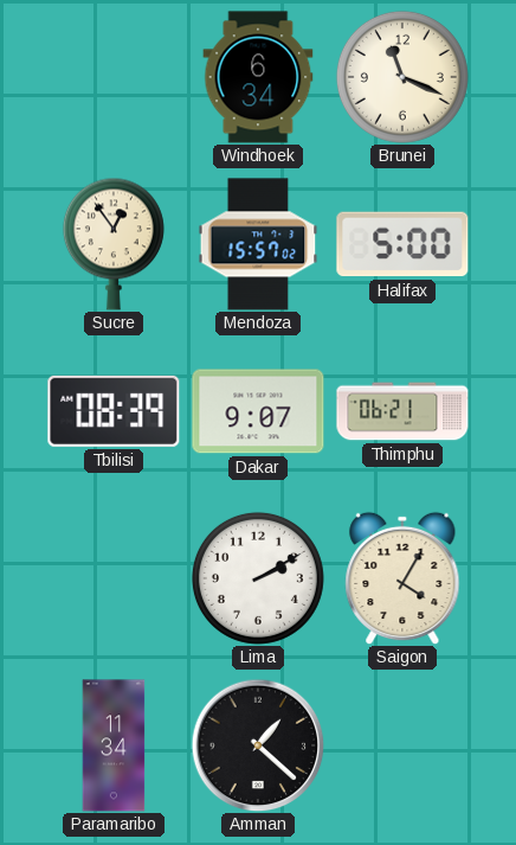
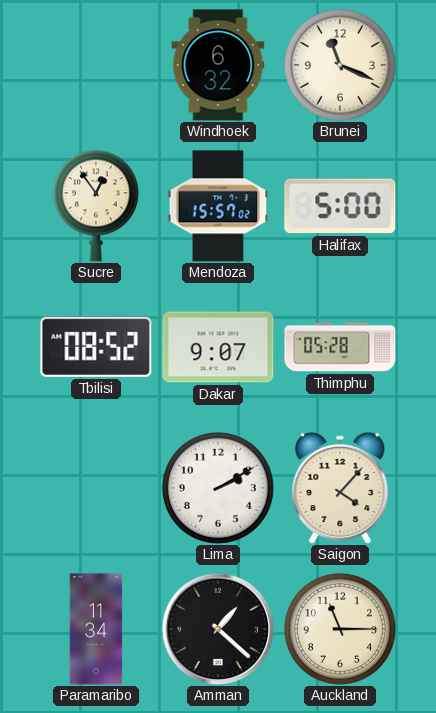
Windhoek: 6:34 -> 6:32 (218, 65)
Tbilisi: 08:39 -> 08:52 (96, 347)
Thimphu: 06:21 -> 05:28 (340, 347)
Saigon: 4:05 -> 4:07 (340, 488)
Auckland: none -> 11:15 (340, 629)
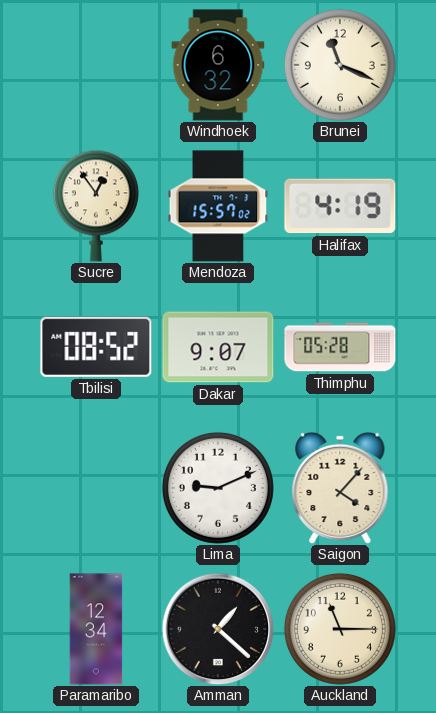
Halifax: 5:00 -> 4:19 (340, 206)
Lima: 2:10 -> 9:11 (218, 488)
Paramaribo: 11:34 -> 12:34 (96, 629)
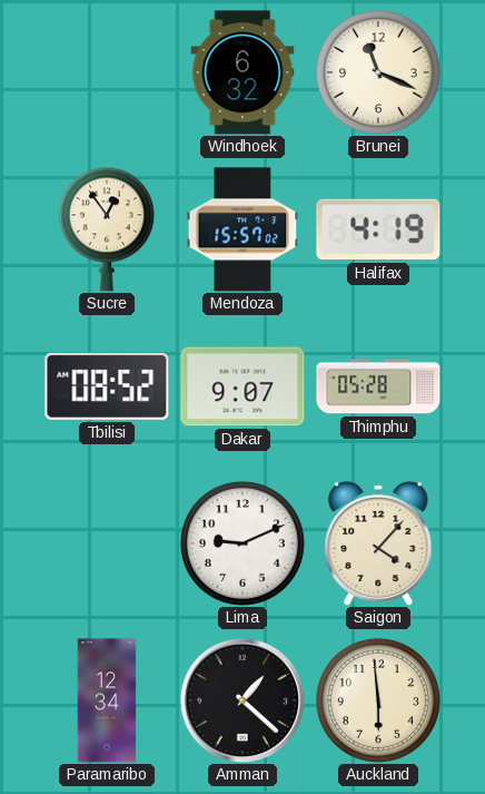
Auckland: 11:15 -> 5:59 (378, 700)
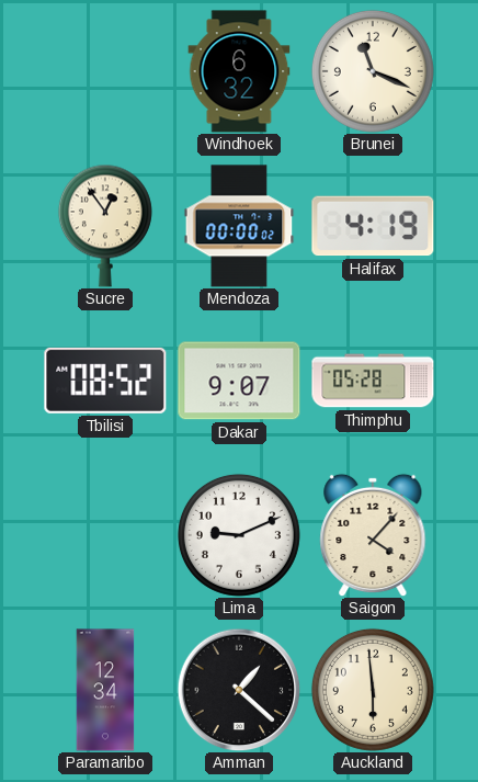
Mendoza: 15:57 -> 00:00 (239, 226)
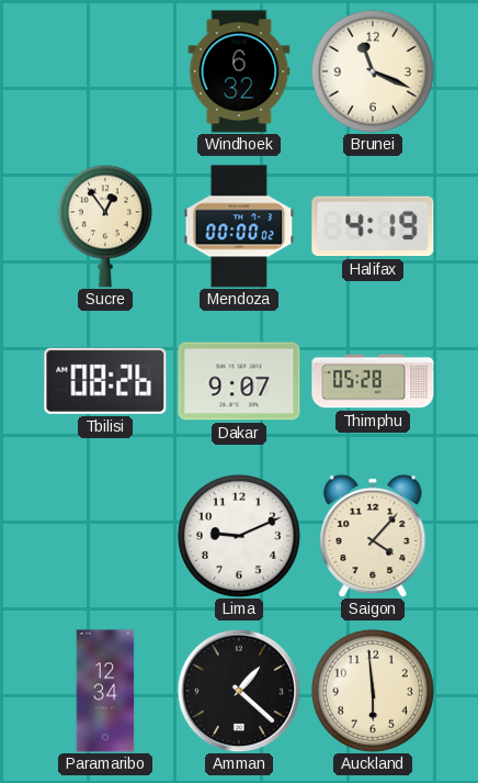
Tbilisi: 08:52 -> 08:26 (105, 381)
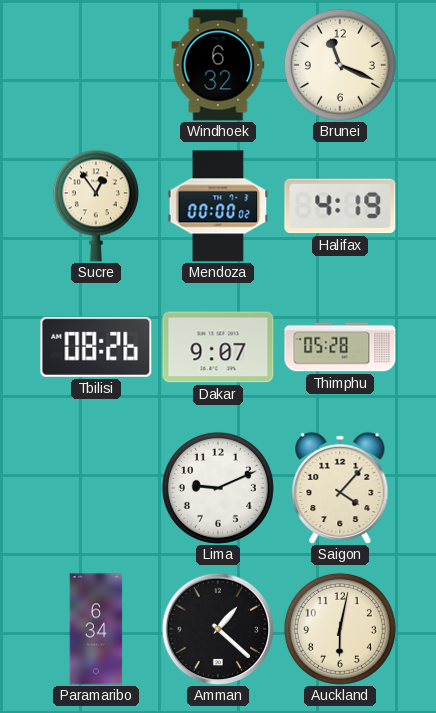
Paramaribo: 12:34 -> 6:34 (96, 629)
Auckland: 5:59 -> 6:02 (340, 629)
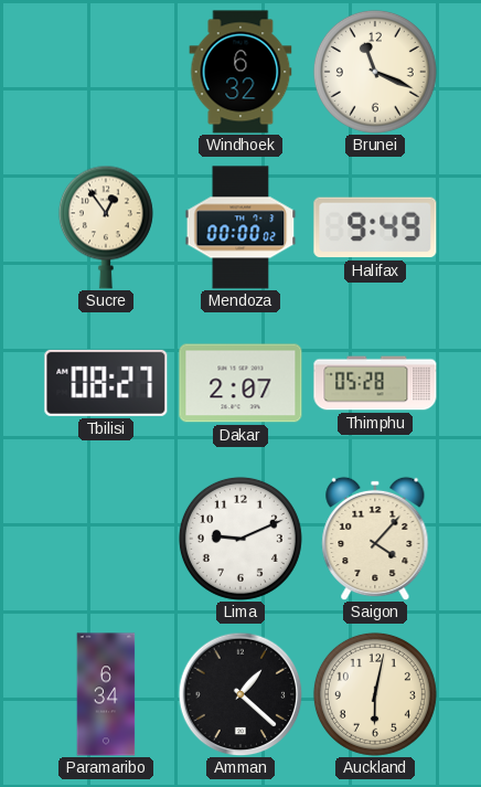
Halifax: 4:19 -> 9:49 (375, 227)
Tbilisi: 08:26 -> 08:27 (106, 383)
Dakar: 9:07 -> 2:07 (240, 383)
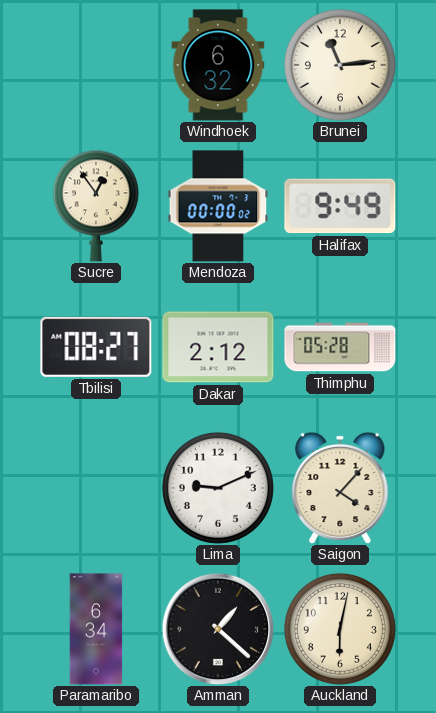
Brunei: 11:19 -> 11:14 (340, 65)
Dakar: 2:07 -> 2:12 (218, 347)
